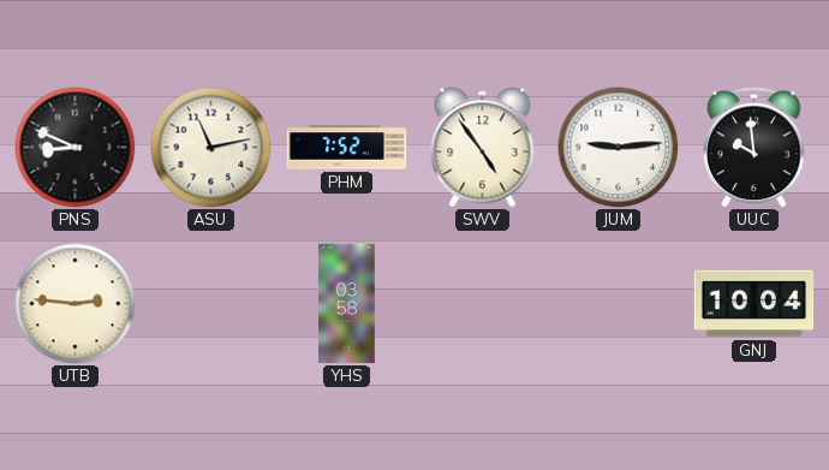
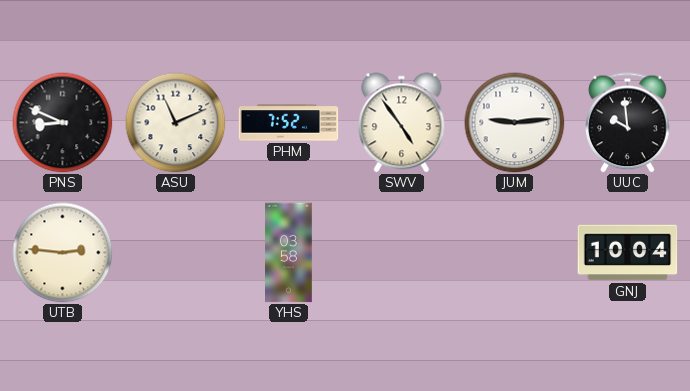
ASU: 11:13 -> 11:11 (176, 123)
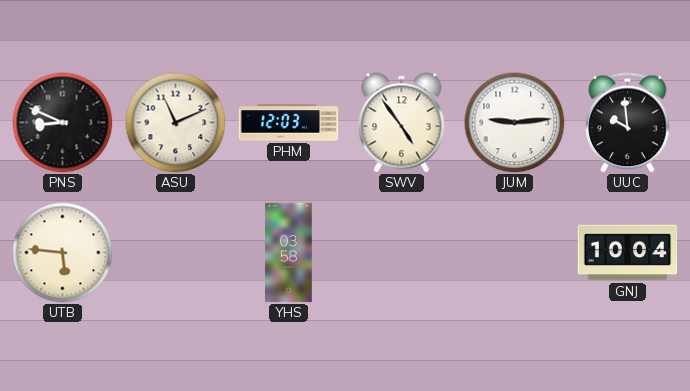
PHM: 7:52 -> 12:03 (289, 123)
UTB: 2:46 -> 5:46 (63, 253)
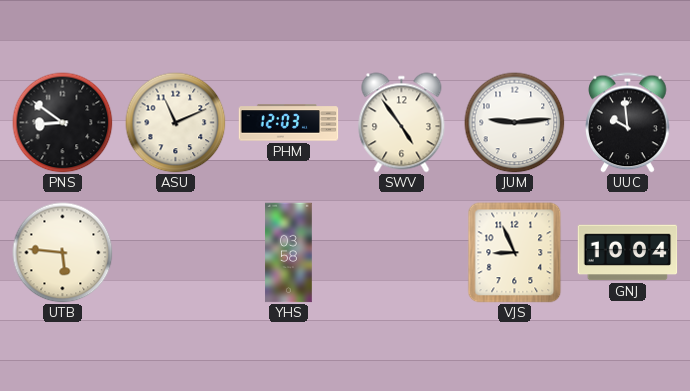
PNS: 8:49 -> 8:51 (63, 123)
VJS: none -> 8:56 (515, 253)
